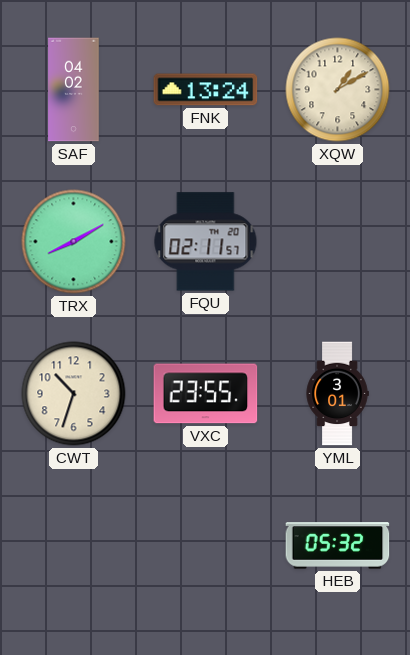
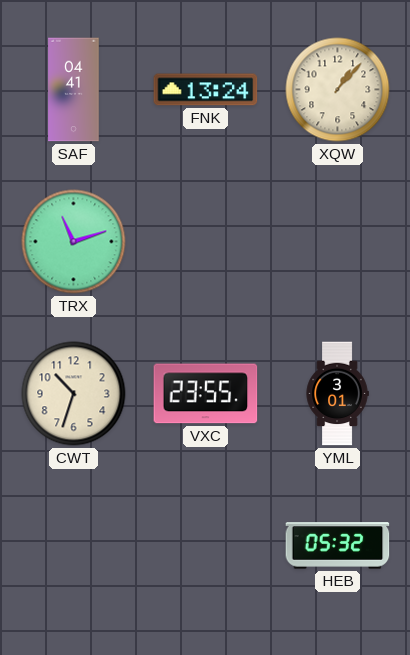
SAF: 04:02 -> 04:41 (74, 90)
XQW: 1:10 -> 1:07 (338, 90)
TRX: 8:10 -> 11:12 (74, 242)
FQU: 02:11 -> none (206, 242)
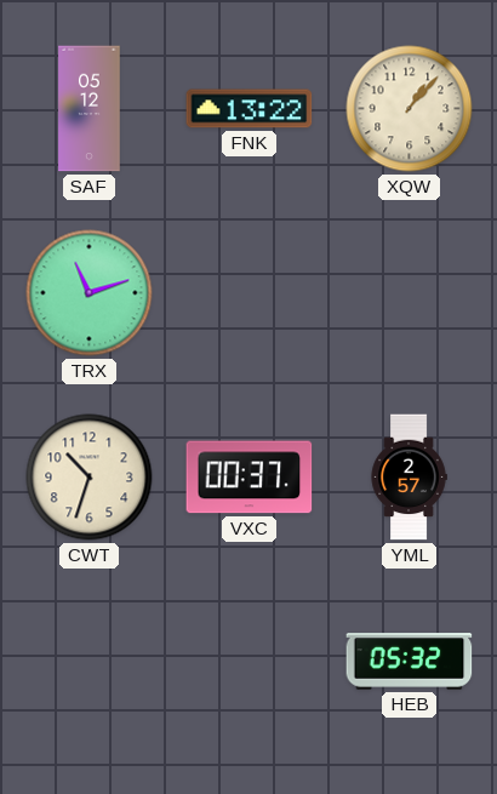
SAF: 04:41 -> 05:12 (90, 109)
FNK: 13:24 -> 13:22 (250, 109)
VXC: 23:55 -> 00:37 (250, 478)
YML: 3:01 -> 2:57 (409, 478)
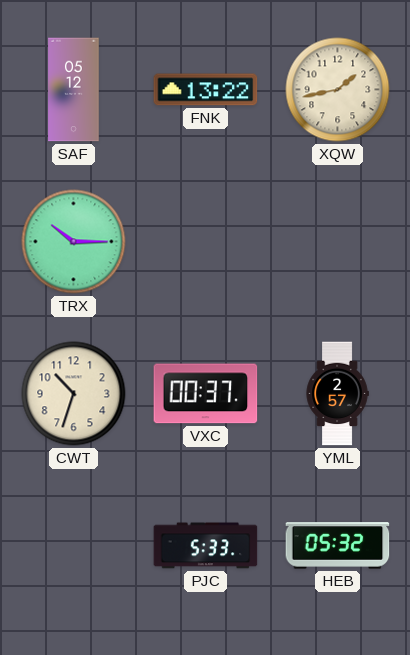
XQW: 1:07 -> 1:43 (338, 90)
TRX: 11:12 -> 10:15 (74, 242)
PJC: none -> 5:33 (206, 546)
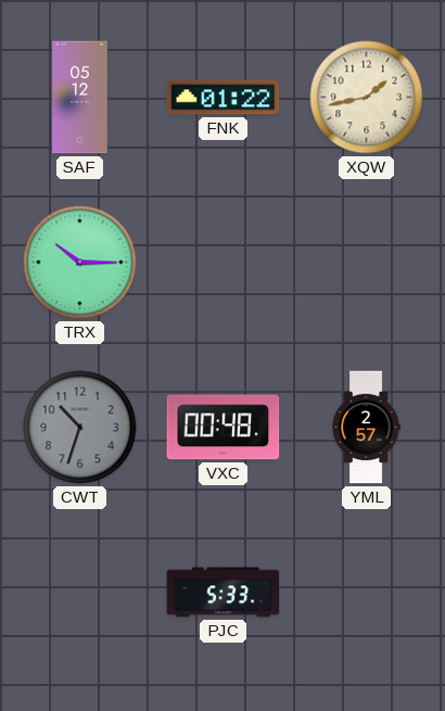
FNK: 13:22 -> 01:22 (224, 98)
CWT dial: cream -> grey (80, 428)
VXC: 00:37 -> 00:48 (224, 428)
HEB: 05:32 -> none (338, 546)
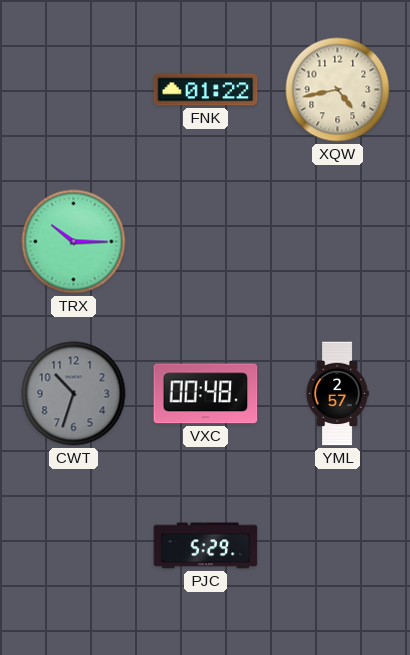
SAF: 05:12 -> none (80, 98)
XQW: 1:43 -> 4:43 (338, 90)
PJC: 5:33 -> 5:29 (206, 546)
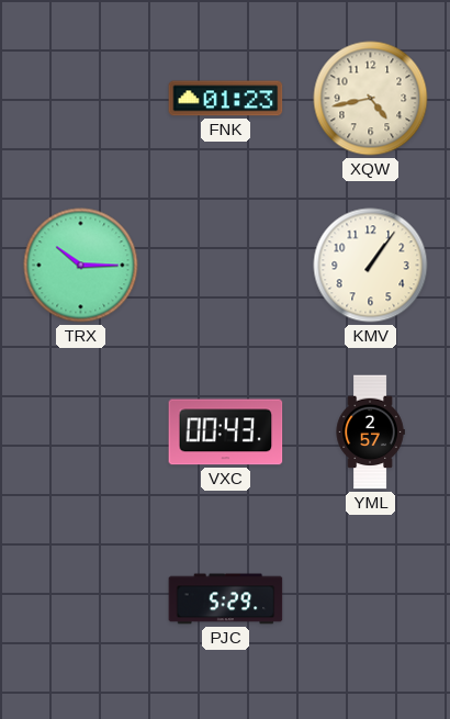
FNK: 01:22 -> 01:23 (226, 99)
KMV: none -> 1:06 (371, 266)
CWT: 10:33 -> none (74, 394)
VXC: 00:48 -> 00:43 (226, 432)
